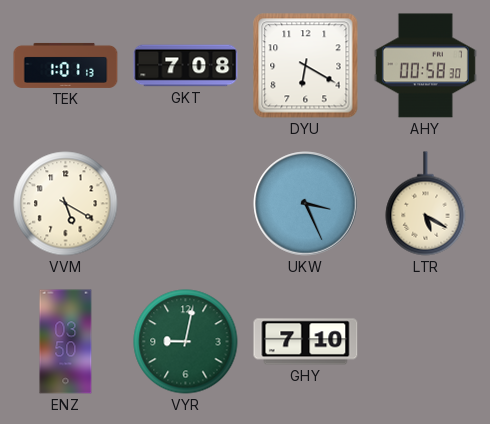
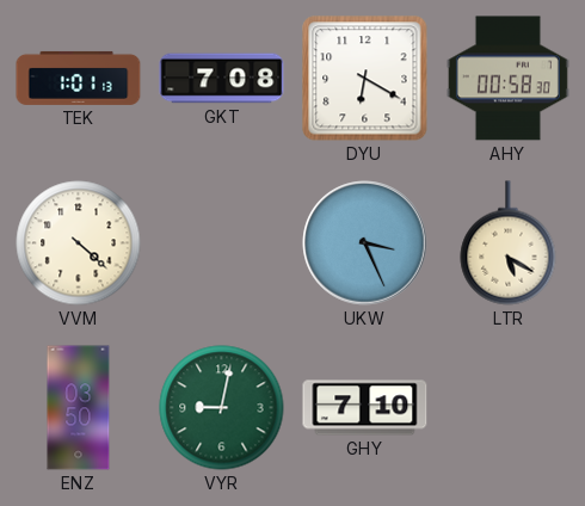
VVM: 5:20 -> 4:22 (79, 243)
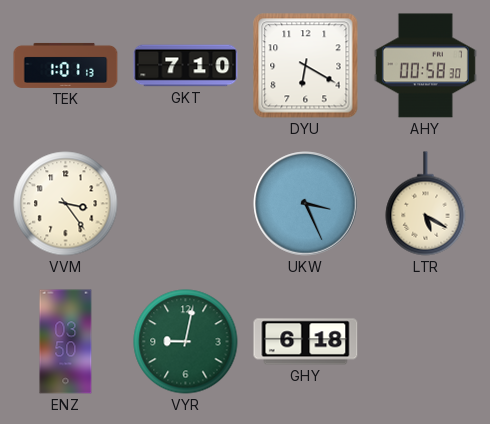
GKT: 7:08 -> 7:10 (186, 66)
VVM: 4:22 -> 3:24 (66, 204)
GHY: 7:10 -> 6:18 (306, 342)
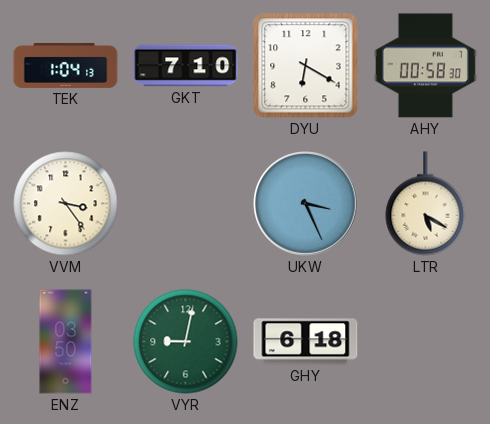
TEK: 1:01 -> 1:04 (66, 65)
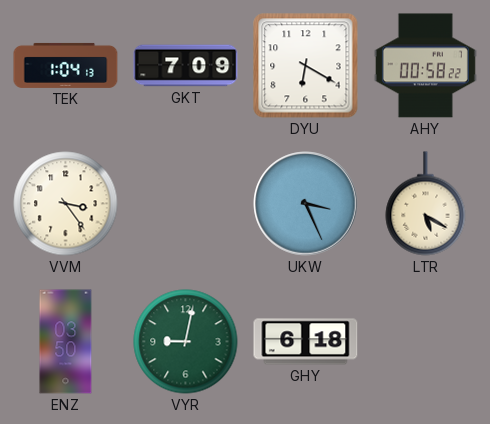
GKT: 7:10 -> 7:09 (186, 66)
AHY: 00:58:30 -> 00:58:22 (425, 66)
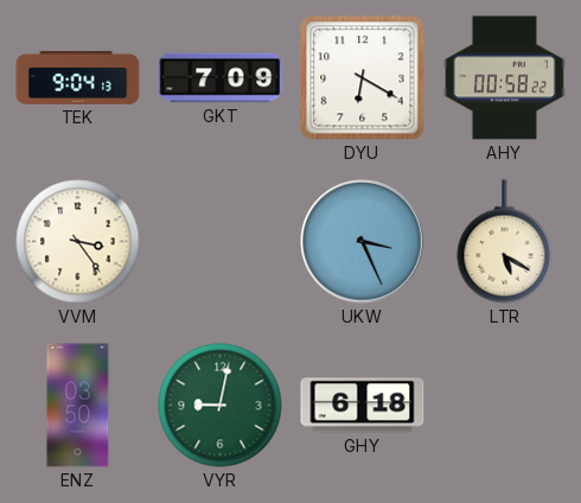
TEK: 1:04 -> 9:04 (78, 77)
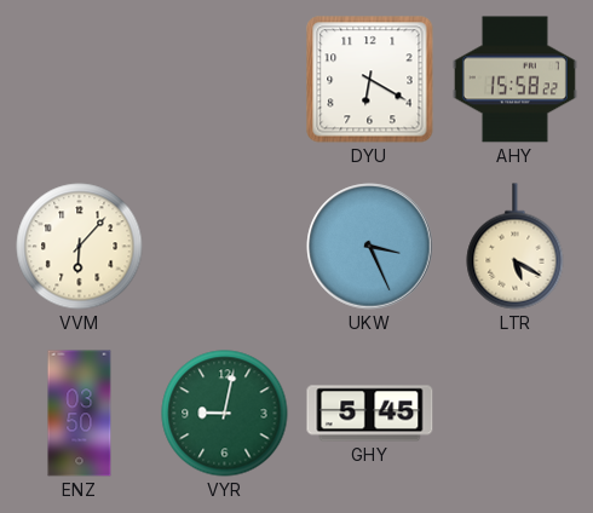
TEK: 9:04 -> none (78, 77)
GKT: 7:09 -> none (221, 78)
AHY: 00:58 -> 15:58 (514, 80)
VVM: 3:24 -> 6:07 (80, 247)
GHY: 6:18 -> 5:45 (370, 414)
